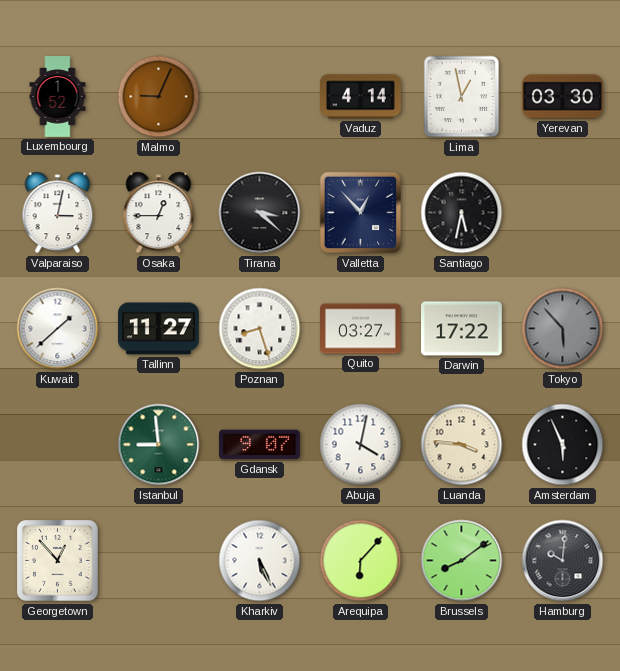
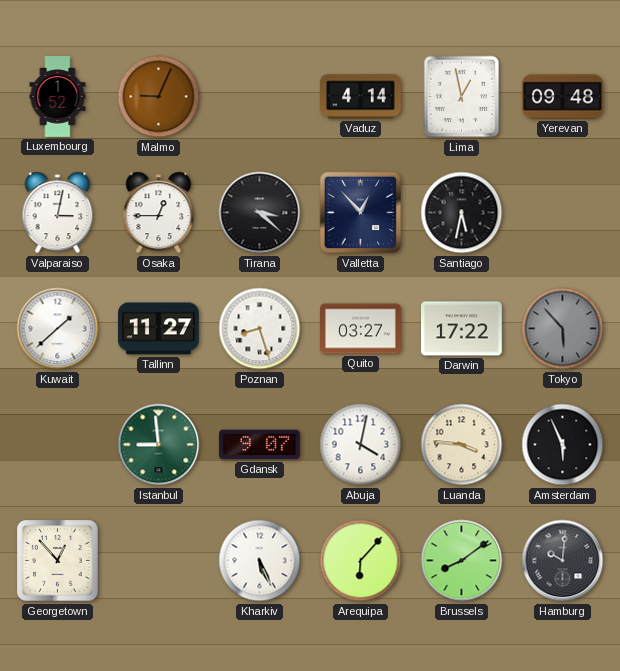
Yerevan: 03:30 -> 09:48 (563, 97)
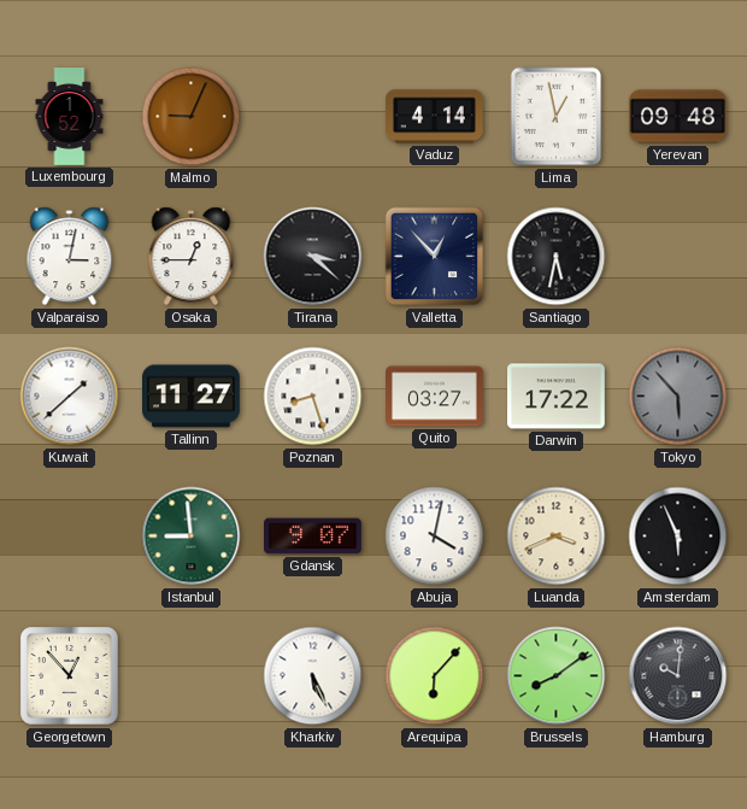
Luanda: 3:46 -> 3:41 (557, 537)
